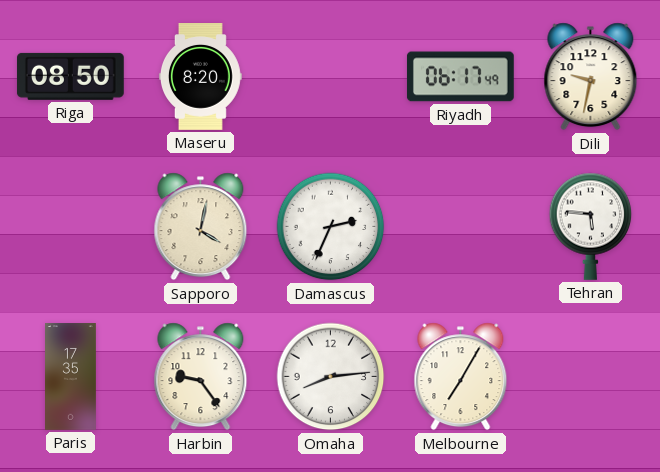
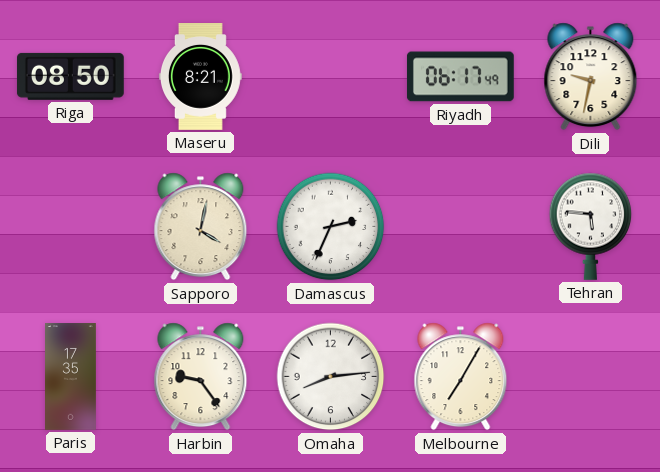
Maseru: 8:20 -> 8:21 (200, 77)
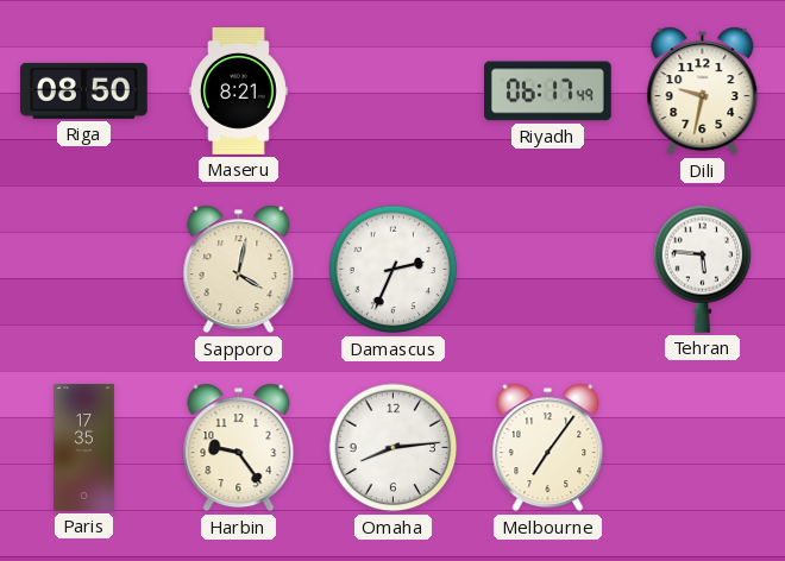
Melbourne: 7:05 -> 7:06 (548, 448)
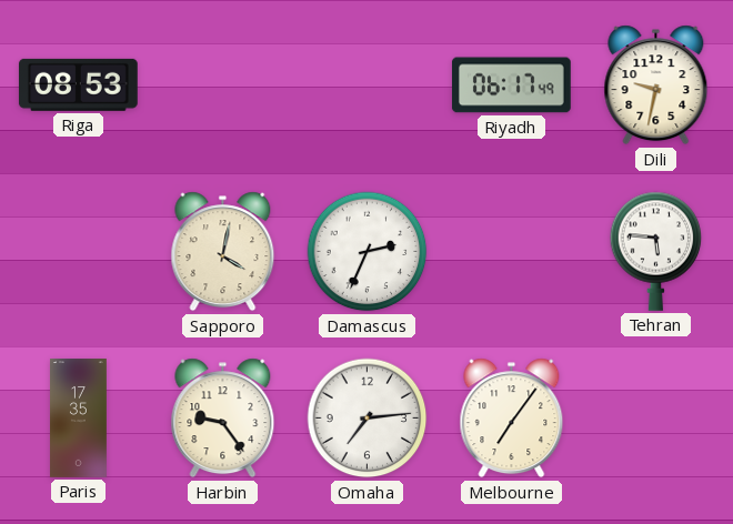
Riga: 08:50 -> 08:53 (78, 84)
Maseru: 8:21 -> none (238, 92)
Omaha: 8:14 -> 7:14 (368, 419)
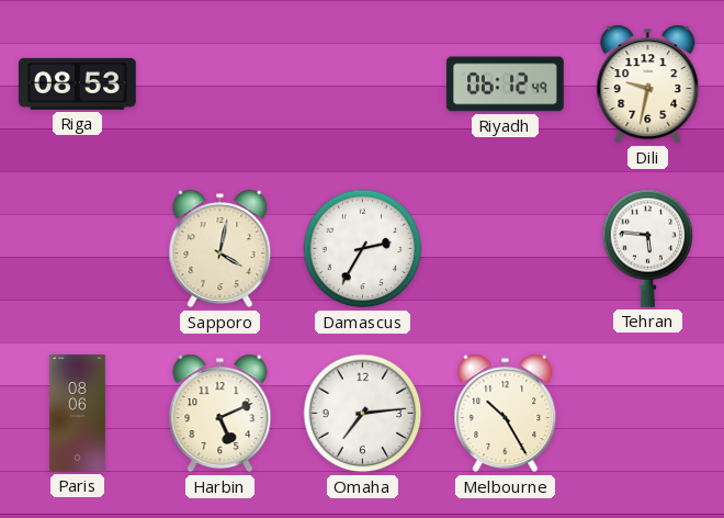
Riyadh: 06:17 -> 06:12 (505, 85)
Damascus: 2:34 -> 2:35 (363, 249)
Paris: 17:35 -> 08:06 (78, 414)
Harbin: 9:24 -> 5:11 (220, 414)
Melbourne: 7:06 -> 10:25 (506, 414)
